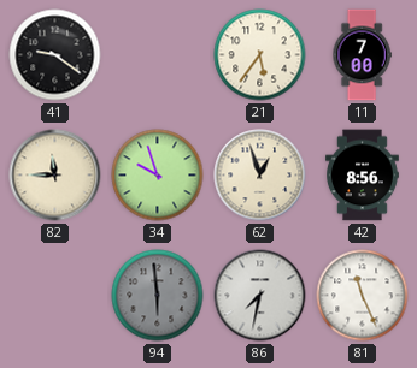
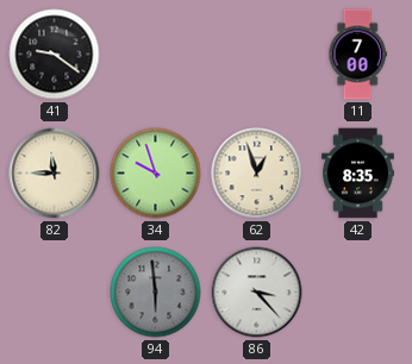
21: 5:36 -> none (260, 55)
42: 8:56 -> 8:35 (358, 174)
86: 7:32 -> 3:23 (257, 293)
81: 11:26 -> none (363, 296)
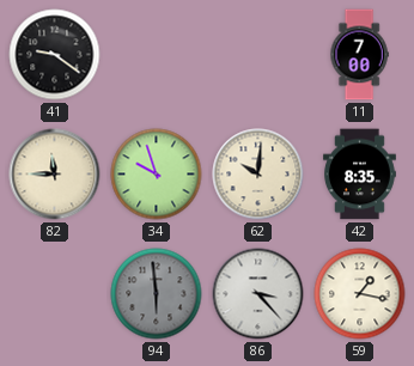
62: 12:57 -> 10:01 (258, 175)
59: none -> 1:17 (360, 294)
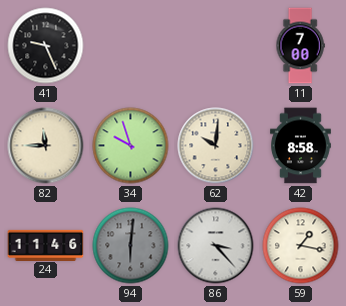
41: 9:21 -> 9:26 (46, 46)
42: 8:35 -> 8:58 (301, 146)
24: none -> 11:46 (46, 245)
94: 5:59 -> 6:01 (131, 246)
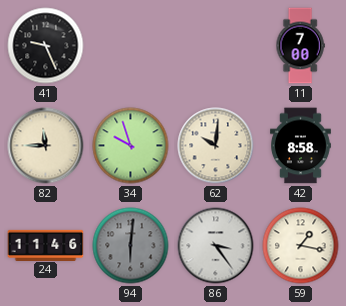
86: 3:23 -> 3:24 (216, 246)
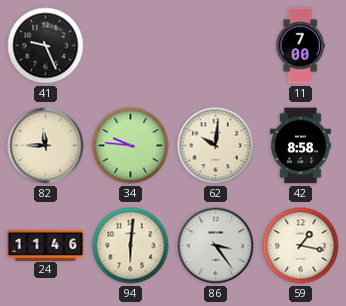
34: 9:57 -> 9:46 (131, 146)
94 dial: grey -> cream (131, 246)
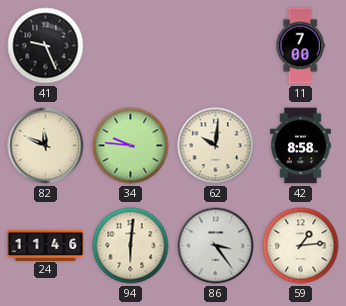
82: 11:45 -> 11:49 (46, 146)
59: 1:17 -> 1:14 (301, 246)
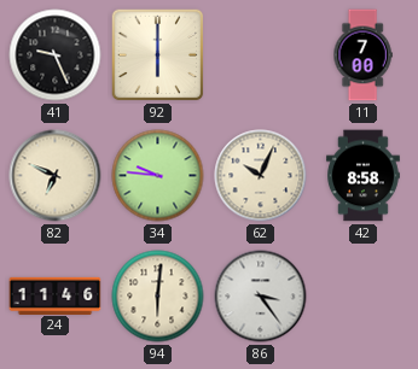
92: none -> 6:00 (158, 55)
82: 11:49 -> 6:49 (56, 176)
62: 10:01 -> 10:04 (261, 176)
59: 1:14 -> none (301, 246)
